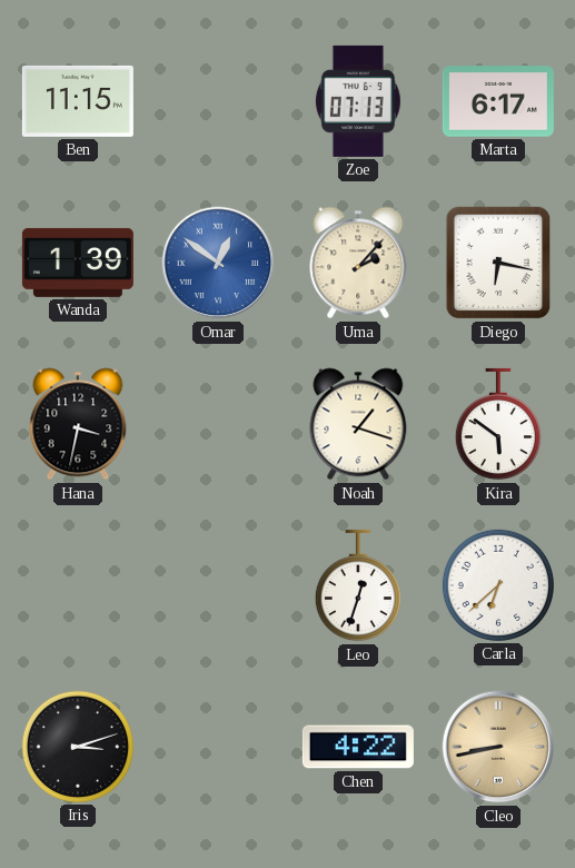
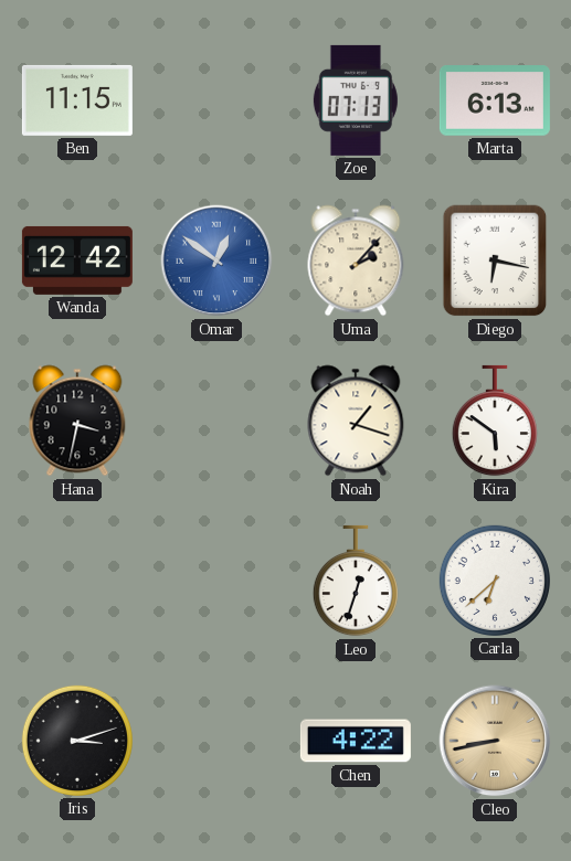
Marta: 6:17 -> 6:13 (495, 100)
Wanda: 1:39 -> 12:42 (77, 261)
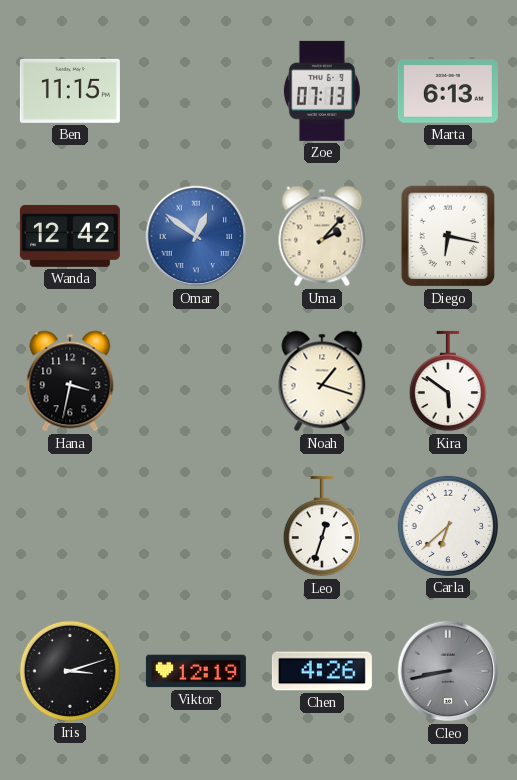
Viktor: none -> 12:19 (196, 671)
Chen: 4:22 -> 4:26 (322, 671)
Cleo dial: champagne -> grey (448, 671)
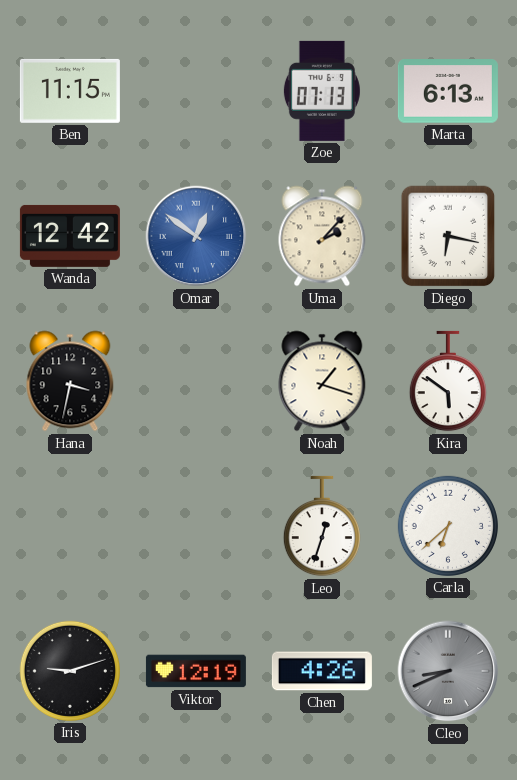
Iris: 3:12 -> 9:12 (70, 671)
Cleo: 8:43 -> 8:41 (448, 671)
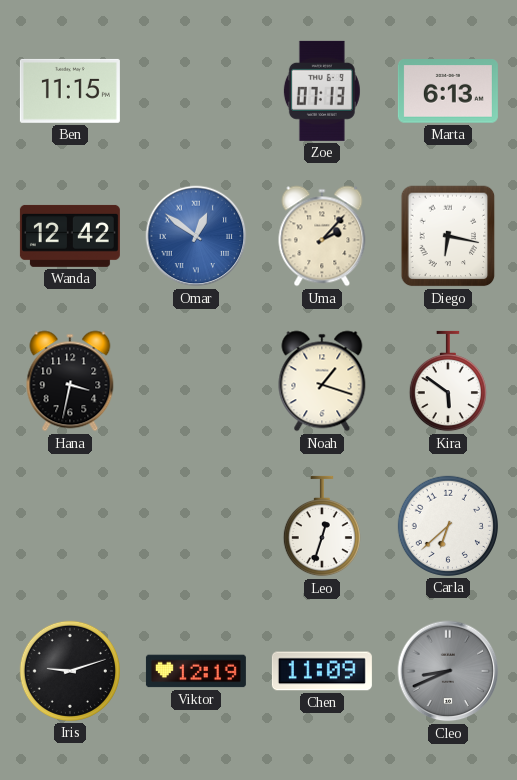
Chen: 4:26 -> 11:09 (322, 671)
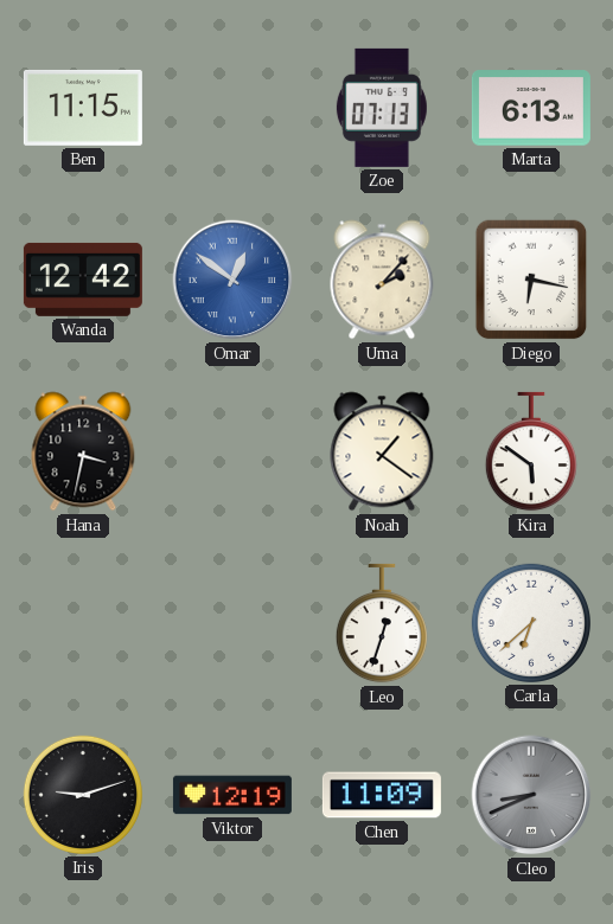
Noah: 1:18 -> 1:21 (382, 451)
